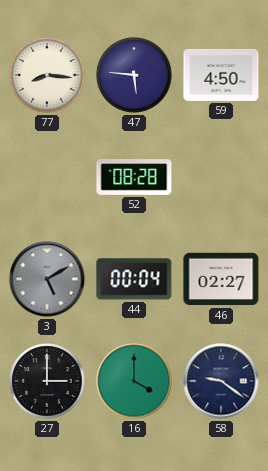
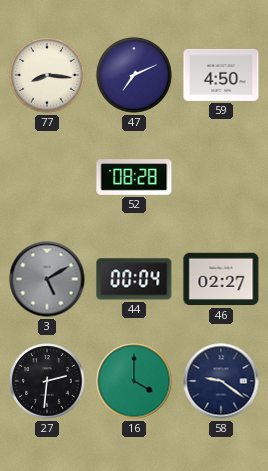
47: 5:46 -> 7:11 (134, 75)
27: 3:00 -> 2:31 (47, 381)
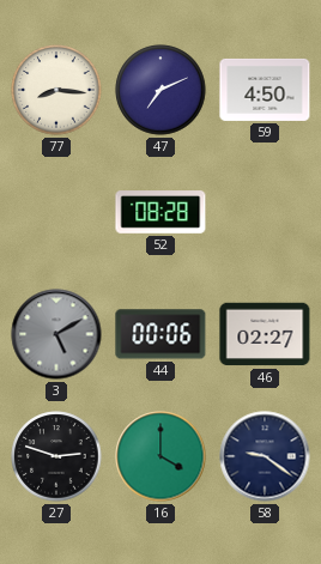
44: 00:04 -> 00:06 (160, 334)
27: 2:31 -> 2:48 (56, 456)
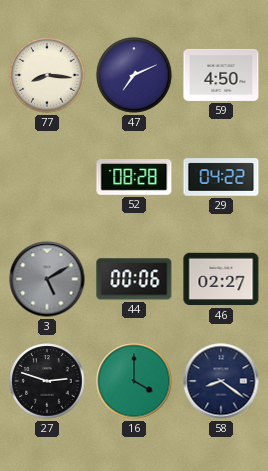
29: none -> 04:22 (221, 177)
58: 9:21 -> 8:21 (221, 381)
